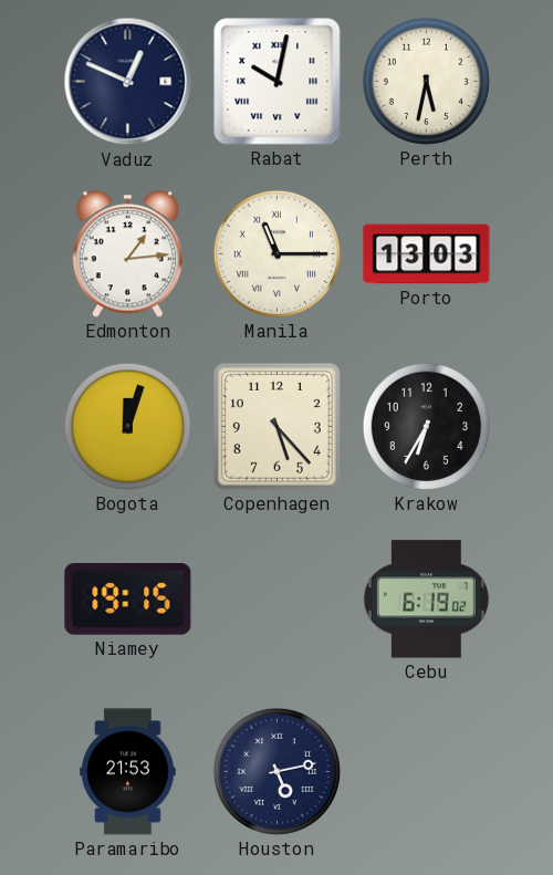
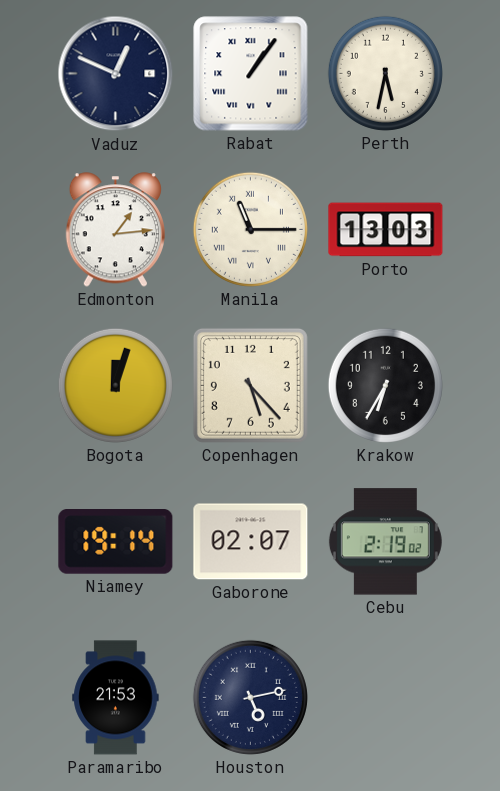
Rabat: 10:02 -> 1:06 (251, 74)
Niamey: 19:15 -> 19:14 (116, 542)
Gaborone: none -> 02:07 (251, 542)
Cebu: 6:19 -> 2:19 (385, 542)
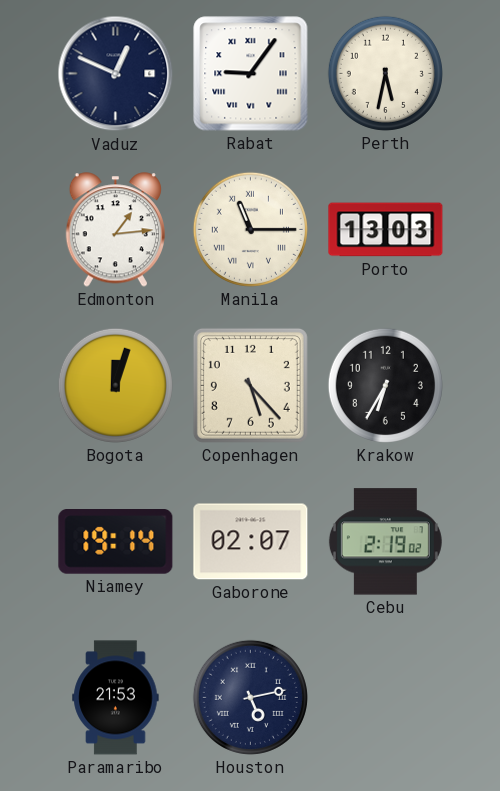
Rabat: 1:06 -> 9:06 (251, 74)
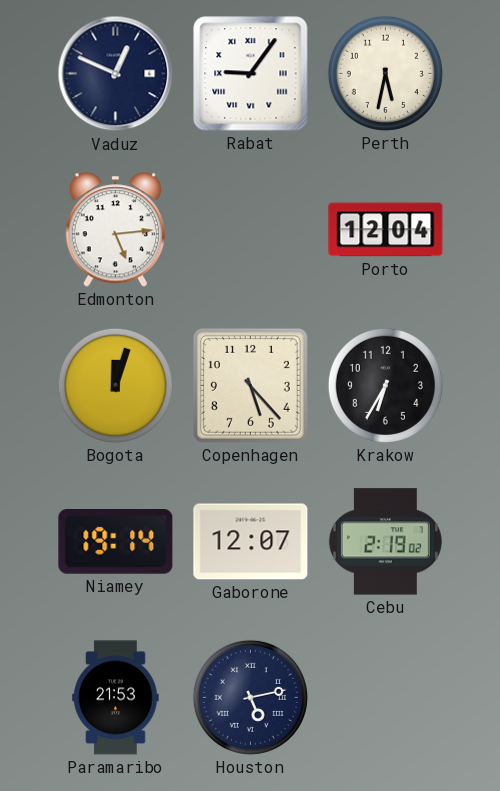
Edmonton: 1:14 -> 5:14 (115, 230)
Manila: 11:15 -> none (250, 229)
Porto: 13:03 -> 12:04 (386, 230)
Gaborone: 02:07 -> 12:07 (251, 542)
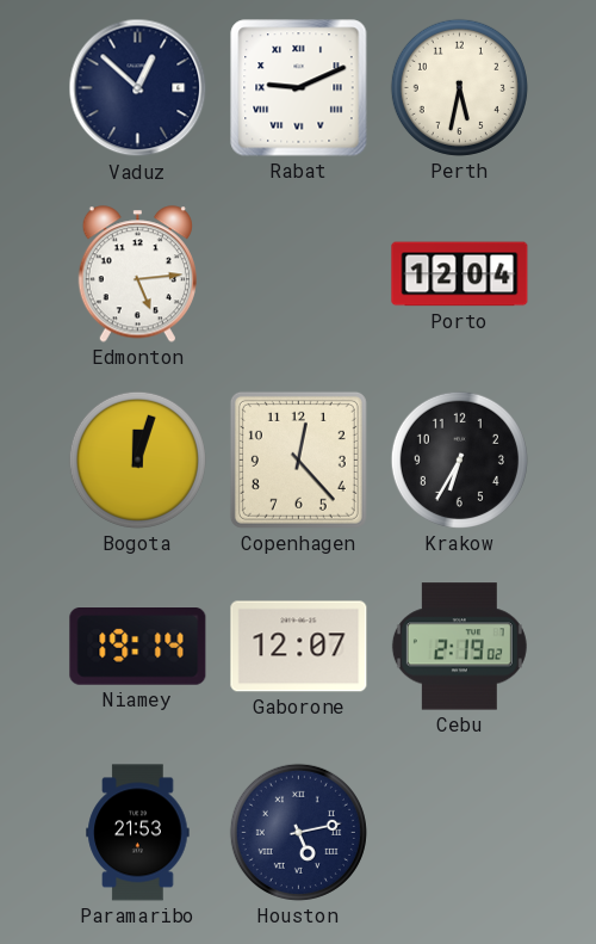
Vaduz: 12:49 -> 12:52 (138, 88)
Rabat: 9:06 -> 9:11 (299, 88)
Copenhagen: 5:23 -> 12:23 (298, 459)
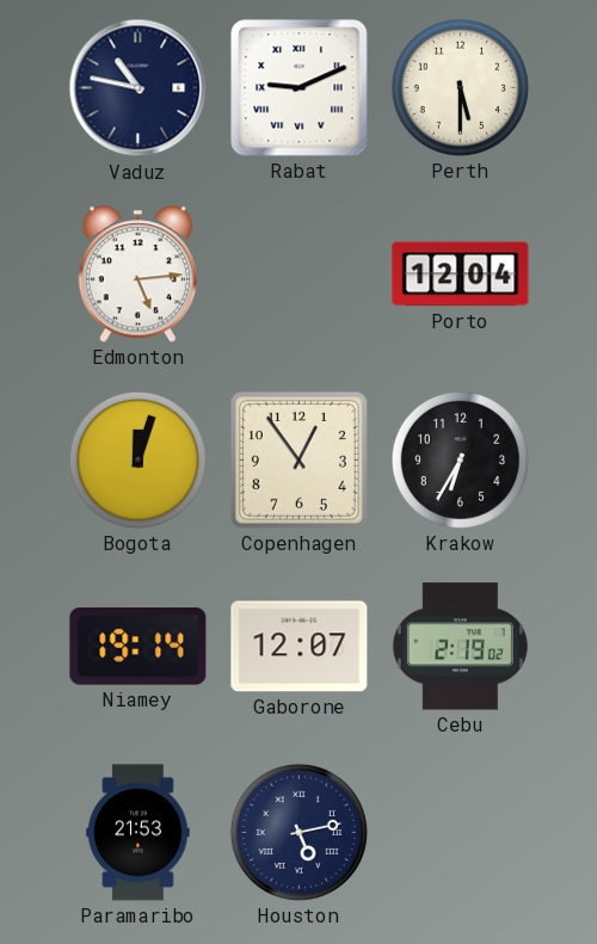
Vaduz: 12:52 -> 10:47 (139, 88)
Perth: 5:32 -> 5:30 (460, 87)
Copenhagen: 12:23 -> 12:54 (298, 459)
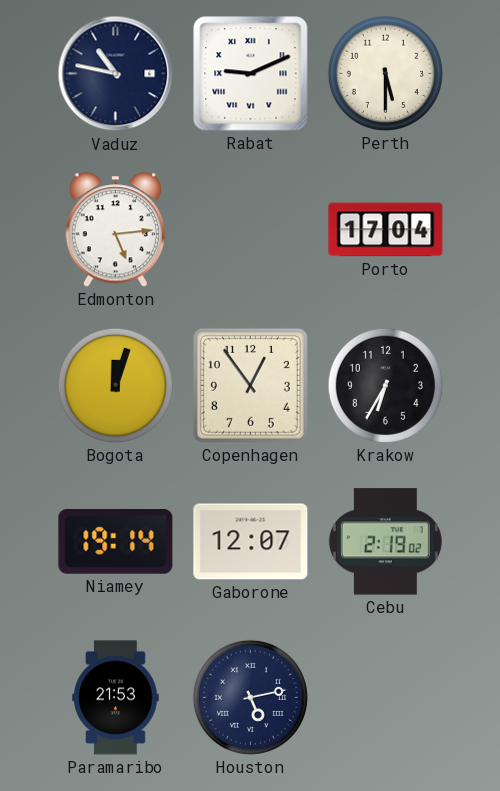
Porto: 12:04 -> 17:04 (386, 230)
